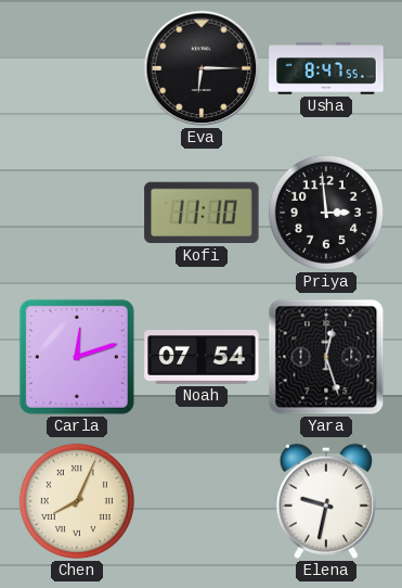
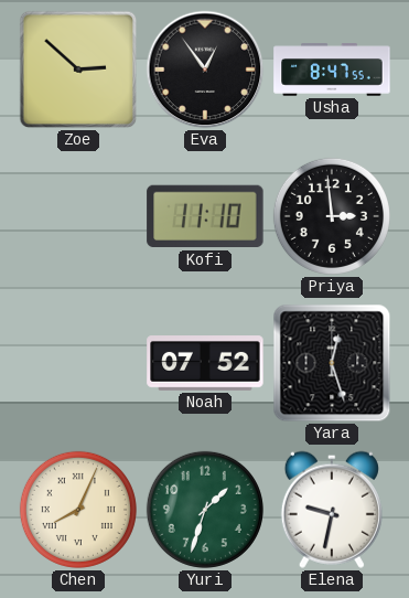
Zoe: none -> 2:52 (78, 70)
Eva: 6:15 -> 12:54 (205, 70)
Carla: 12:12 -> none (77, 357)
Noah: 07:54 -> 07:52 (205, 363)
Yuri: none -> 1:33 (205, 510)
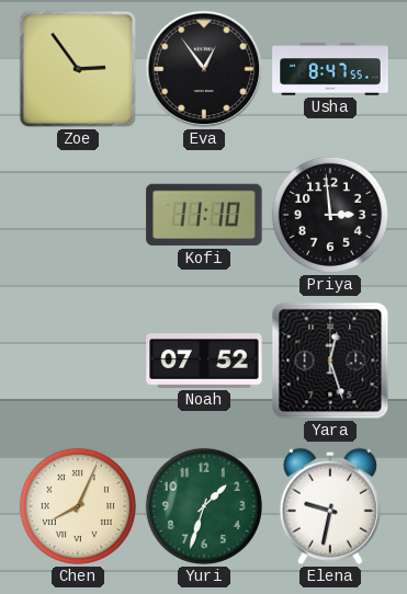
Zoe: 2:52 -> 2:54 (78, 69)
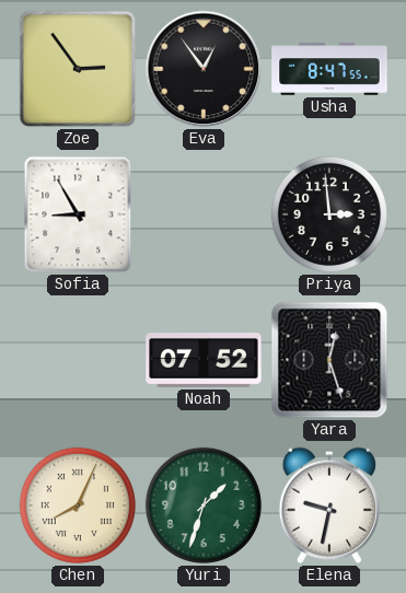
Sofia: none -> 8:55 (78, 214)
Kofi: 11:10 -> none (204, 215)
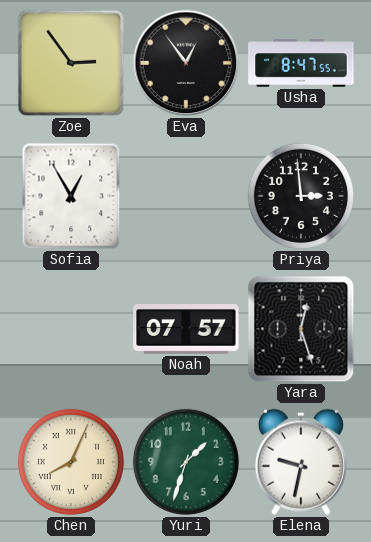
Sofia: 8:55 -> 12:55 (71, 196)
Noah: 07:52 -> 07:57 (186, 329)
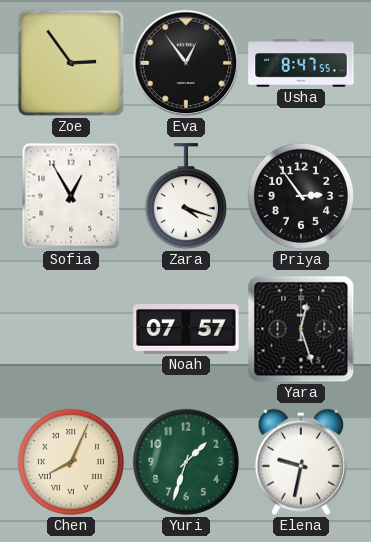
Zara: none -> 4:18 (186, 197)
Priya: 2:59 -> 2:54 (301, 196)
